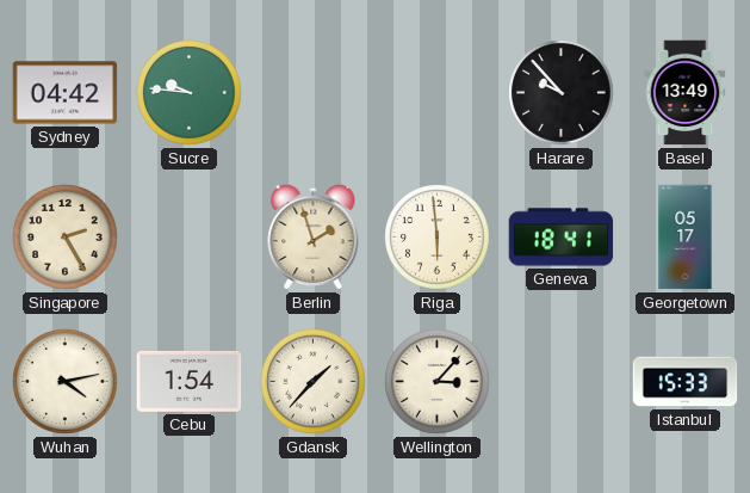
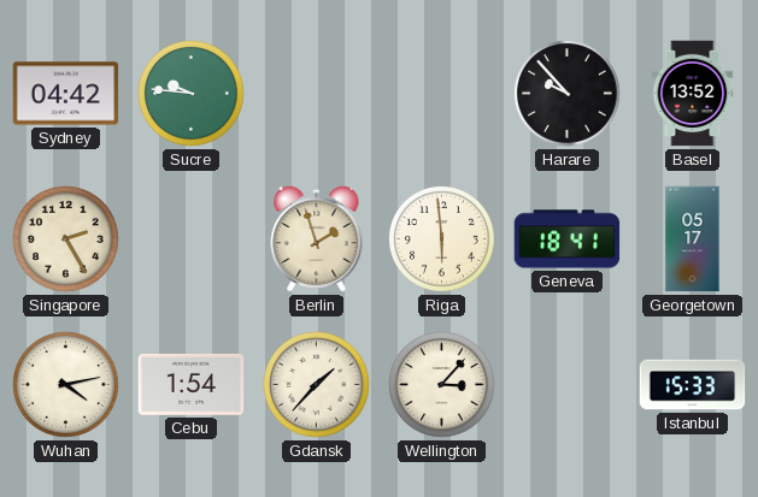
Basel: 13:49 -> 13:52 (693, 94)
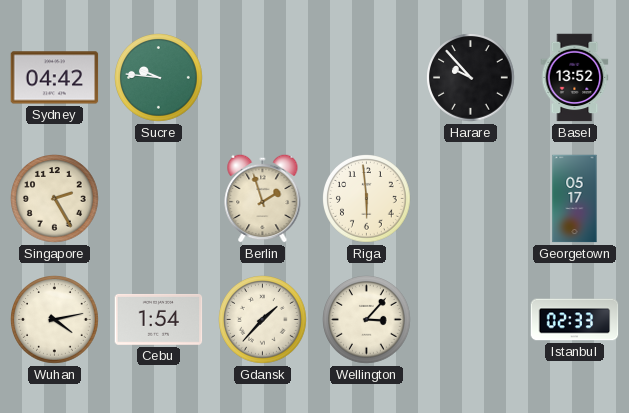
Geneva: 18:41 -> none (568, 239)
Istanbul: 15:33 -> 02:33 (575, 320)
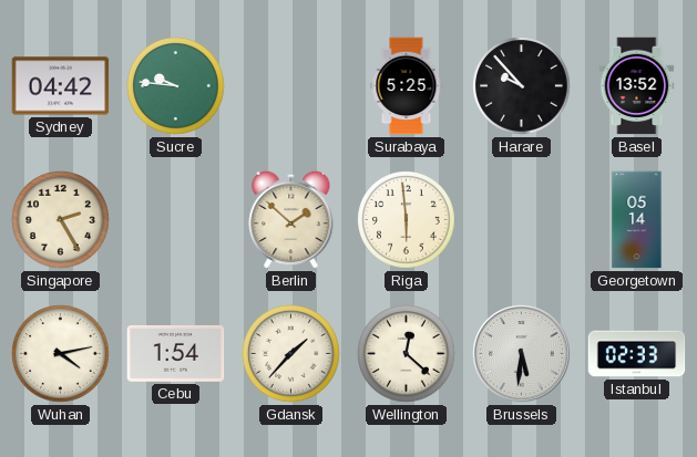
Surabaya: none -> 5:25 (407, 86)
Berlin: 1:57 -> 1:52 (291, 219)
Georgetown: 05:17 -> 05:14 (637, 220)
Wellington: 3:07 -> 12:22 (407, 354)
Brussels: none -> 5:31 (522, 354)
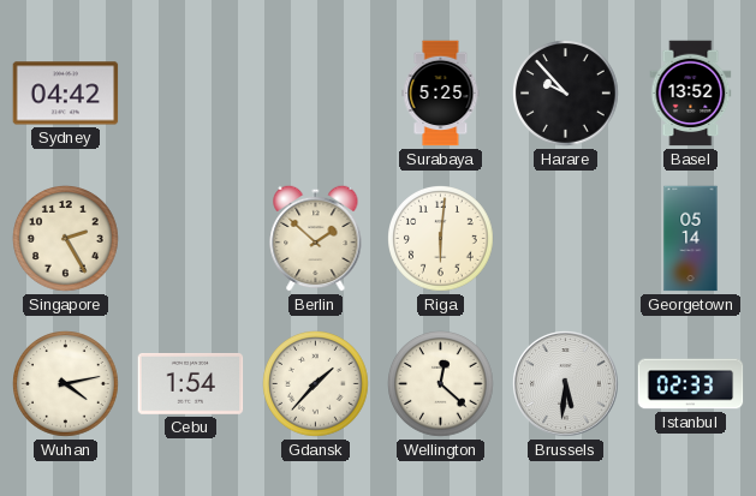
Sucre: 9:46 -> none (176, 86)
Riga: 5:59 -> 6:01 (441, 239)
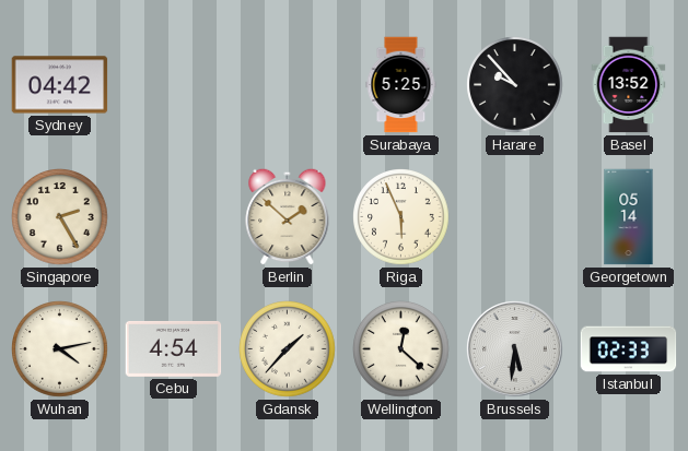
Riga: 6:01 -> 5:56 (401, 217)
Cebu: 1:54 -> 4:54 (174, 348)
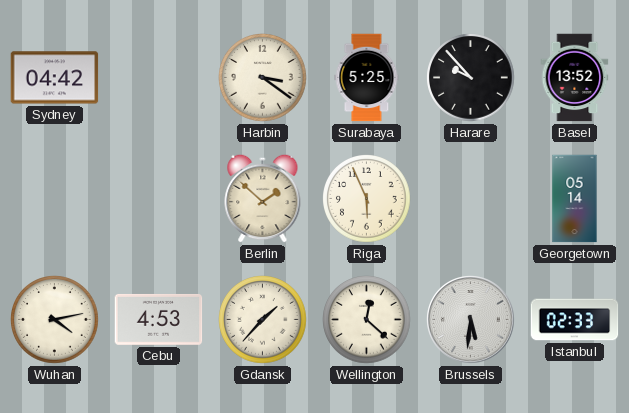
Harbin: none -> 3:21 (263, 78)
Singapore: 2:25 -> none (60, 217)
Cebu: 4:54 -> 4:53 (159, 319)
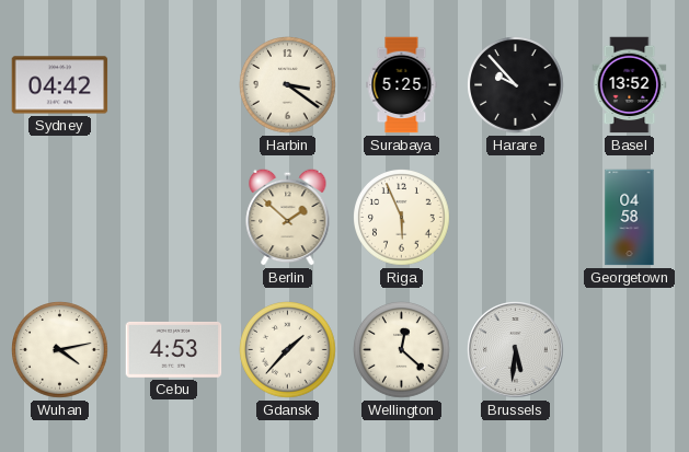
Georgetown: 05:14 -> 04:58 (630, 218)
Istanbul: 02:33 -> none (575, 320)
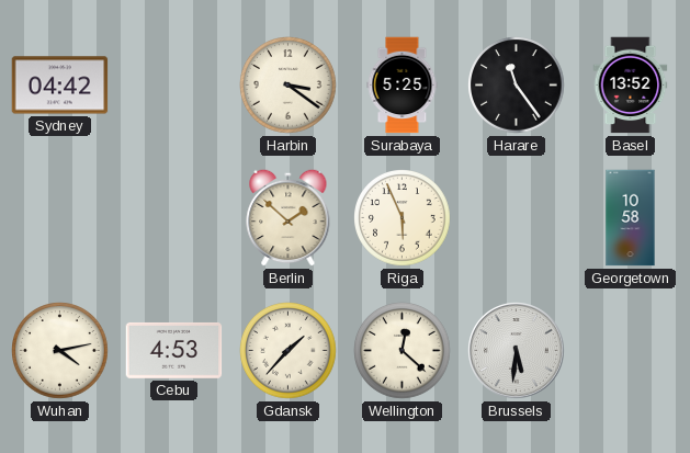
Harare: 9:53 -> 11:24 (517, 86)
Georgetown: 04:58 -> 10:58 (631, 218)
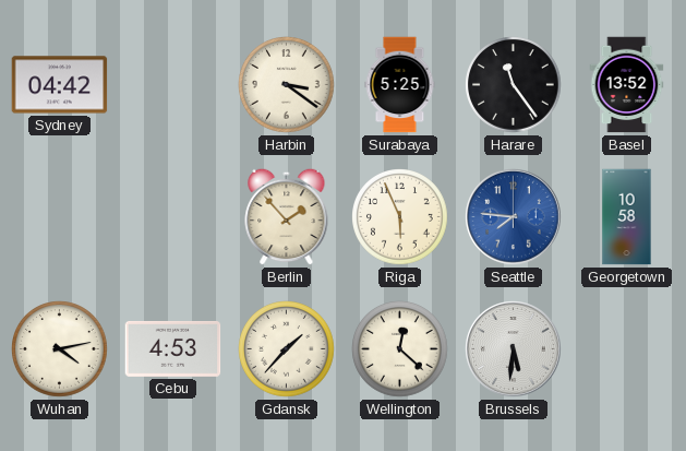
Berlin: 1:52 -> 1:53 (287, 216)
Seattle: none -> 7:46 (514, 217)
